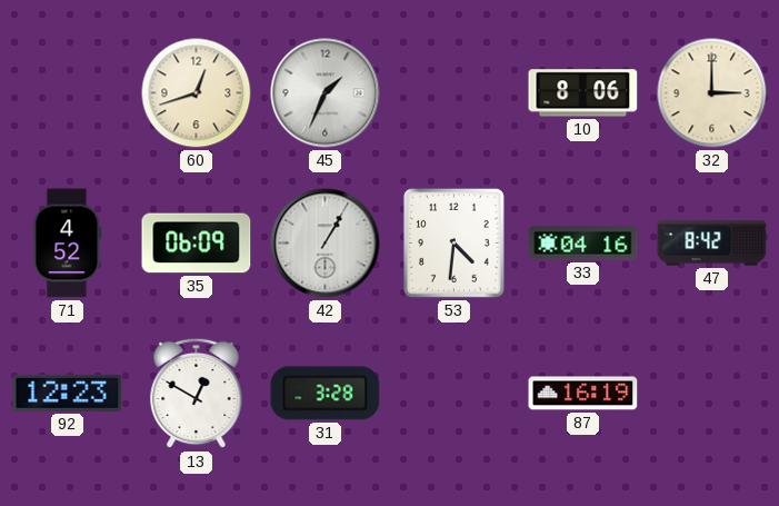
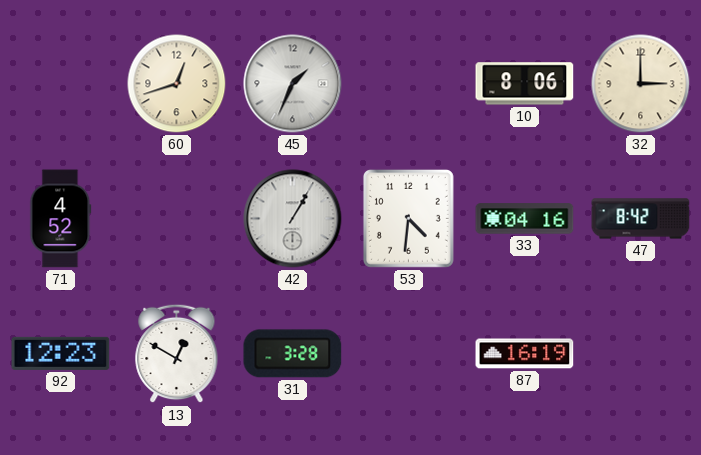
35: 06:09 -> none (197, 244)
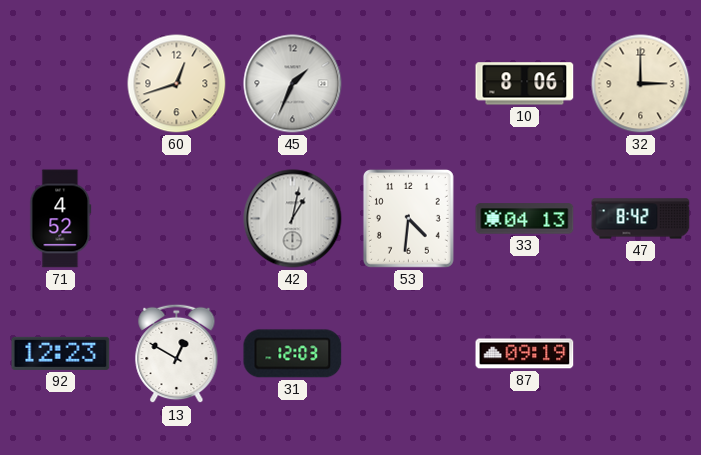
42: 1:05 -> 1:02 (293, 219)
33: 04:16 -> 04:13 (525, 219)
31: 3:28 -> 12:03 (293, 354)
87: 16:19 -> 09:19 (525, 354)
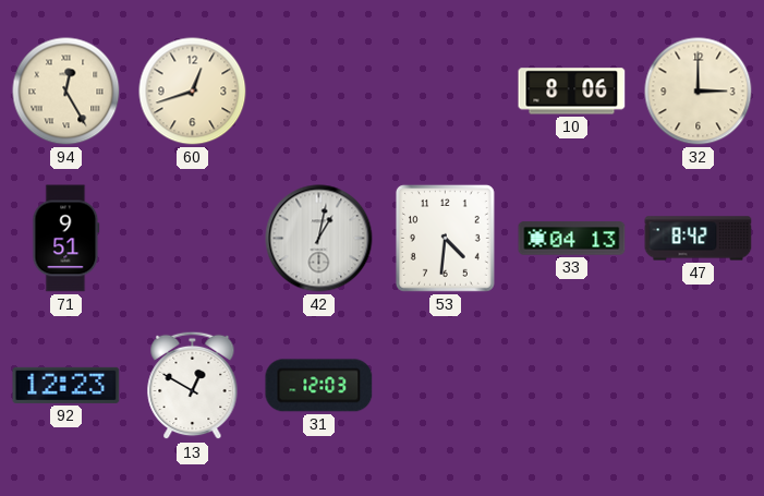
94: none -> 12:25 (66, 92)
45: 1:34 -> none (293, 84)
71: 4:52 -> 9:51 (66, 239)
87: 09:19 -> none (525, 354)
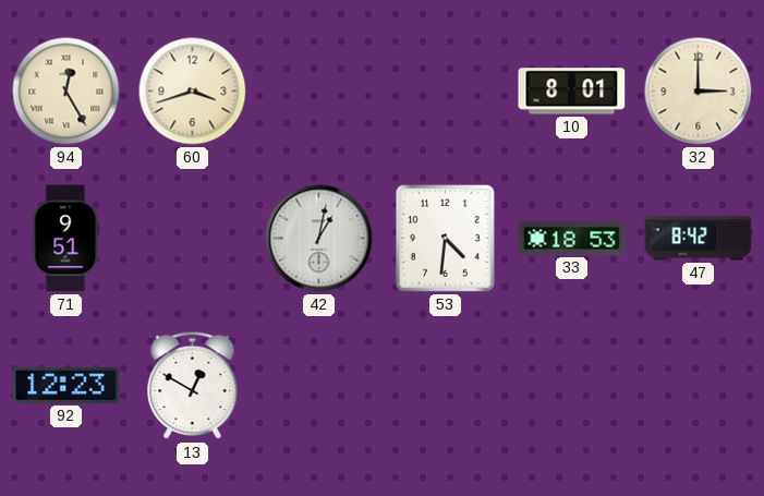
60: 12:42 -> 3:42 (193, 92)
10: 8:06 -> 8:01 (572, 92)
33: 04:13 -> 18:53 (572, 239)
31: 12:03 -> none (319, 386)
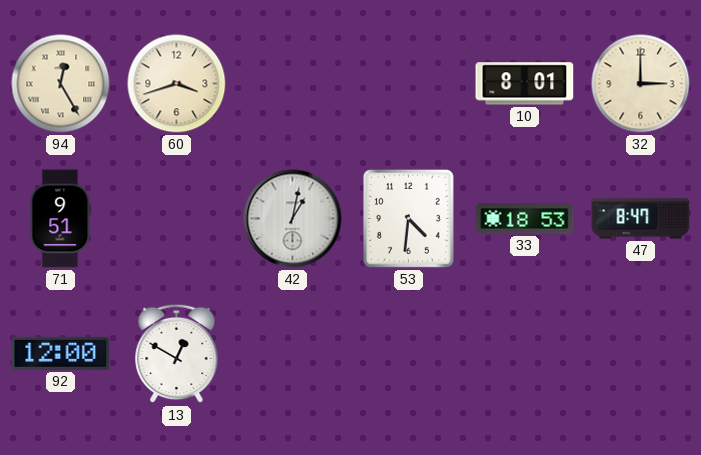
47: 8:42 -> 8:47 (641, 219)
92: 12:23 -> 12:00 (61, 353)
